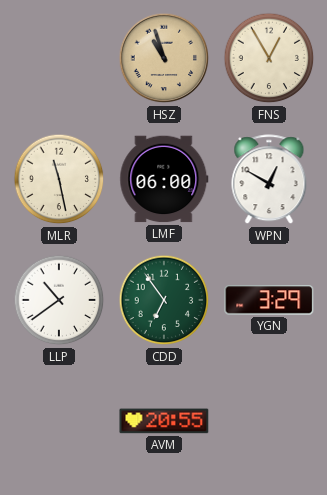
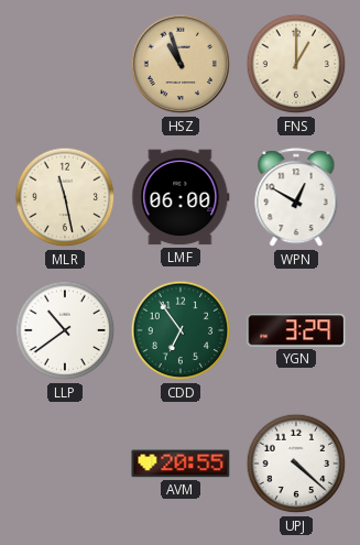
FNS: 12:55 -> 1:00 (296, 64)
UPJ: none -> 4:22 (296, 464)
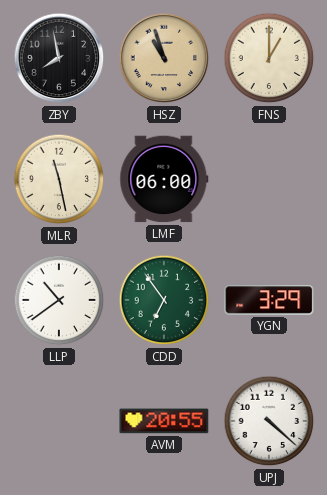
ZBY: none -> 7:58 (59, 58)
WPN: 12:50 -> none (296, 198)
